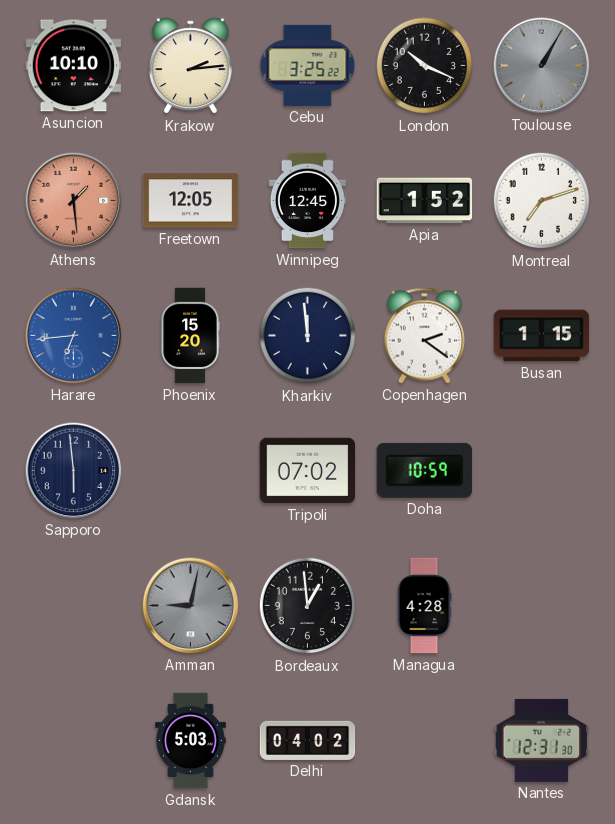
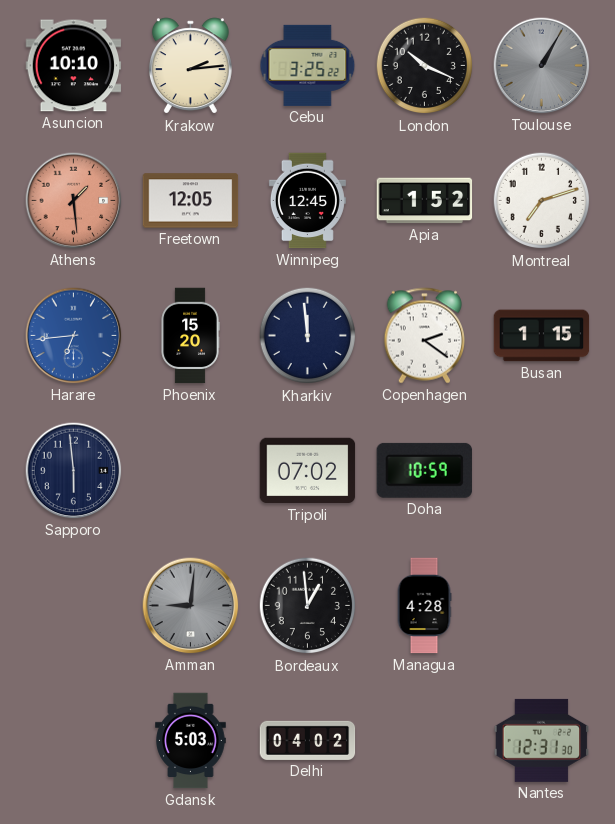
Amman: 9:02 -> 9:01 (191, 606)
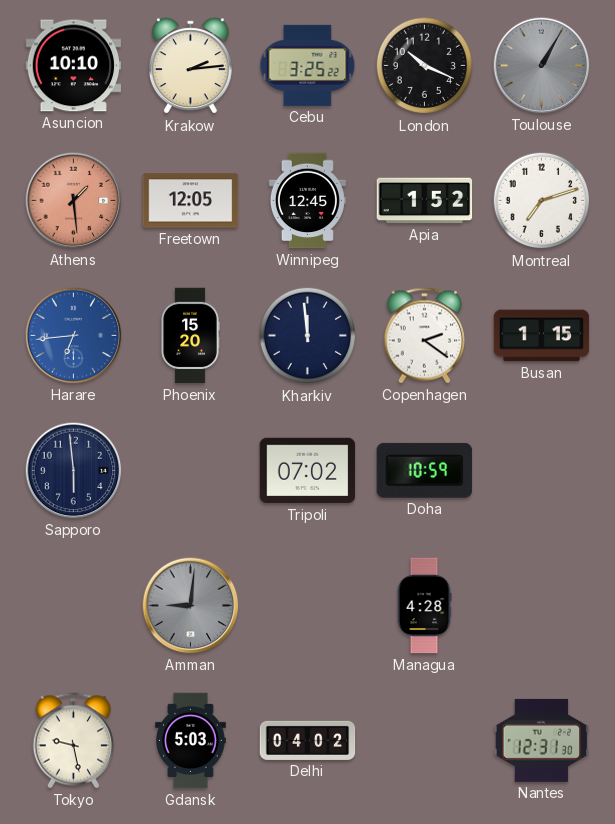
Bordeaux: 12:59 -> none (308, 606)
Tokyo: none -> 9:28 (74, 741)
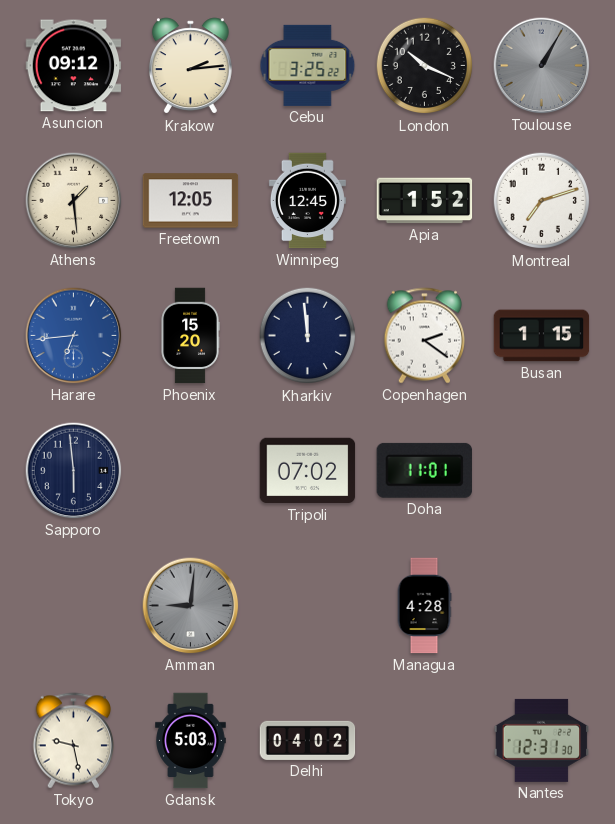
Asuncion: 10:10 -> 09:12 (74, 66)
Athens dial: salmon -> cream (74, 201)
Doha: 10:59 -> 11:01 (424, 470)
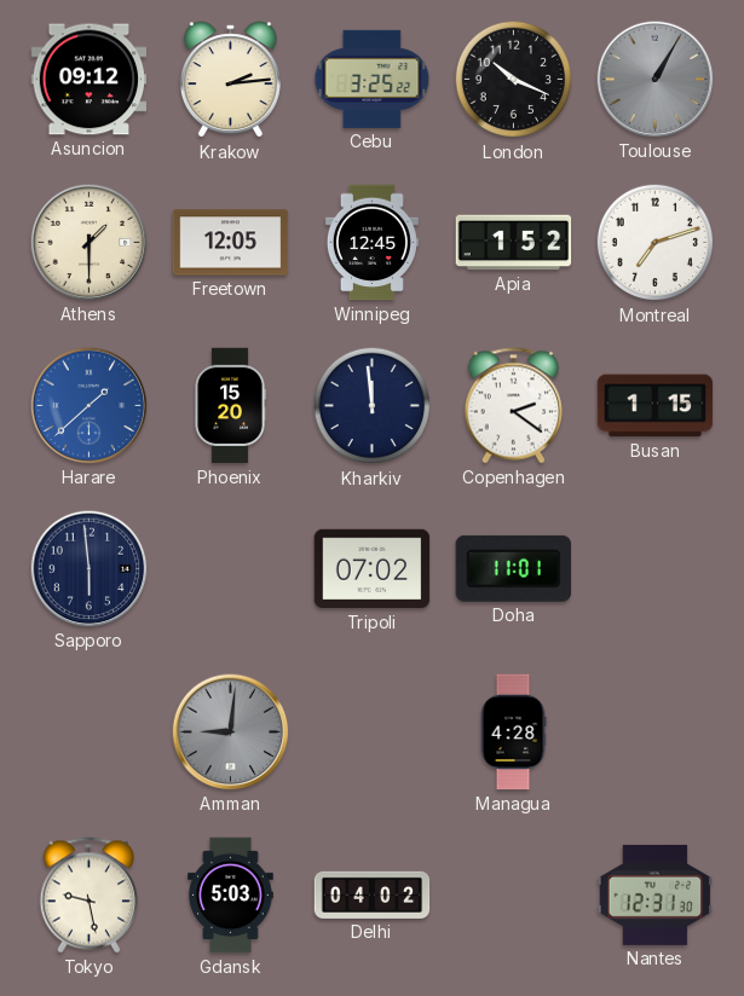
Athens: 1:29 -> 1:30 (90, 243)
Harare: 6:44 -> 1:38 (90, 406)
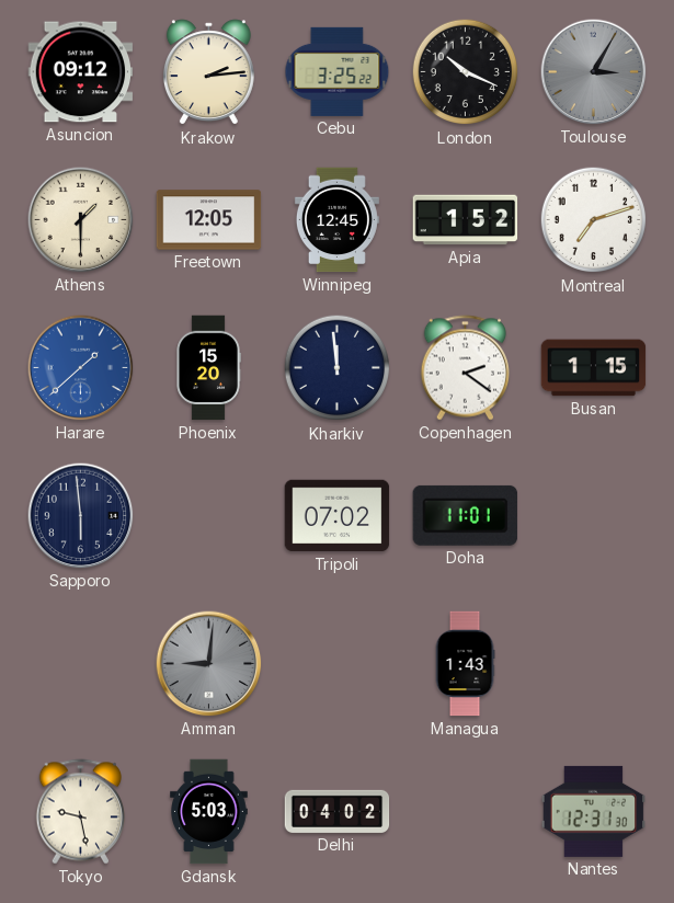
Toulouse: 1:05 -> 3:05 (594, 72)
Managua: 4:28 -> 1:43 (465, 664)
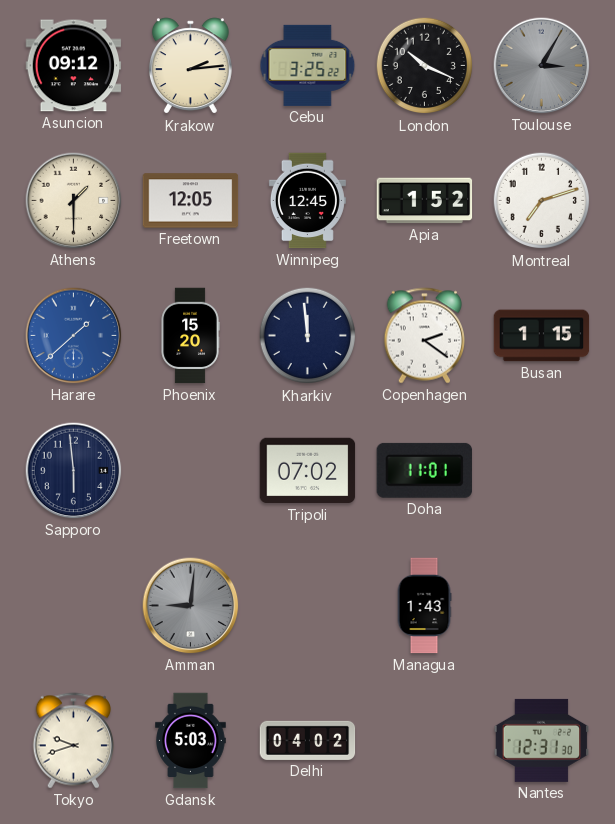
Tokyo: 9:28 -> 9:42 (74, 741)
